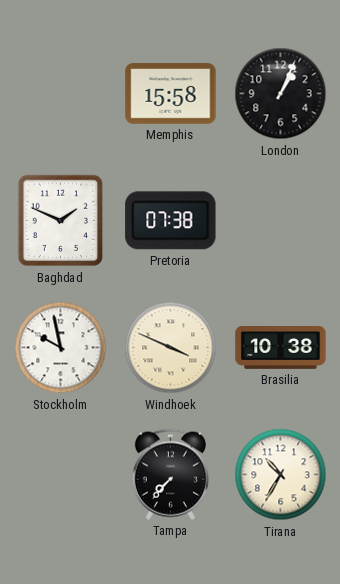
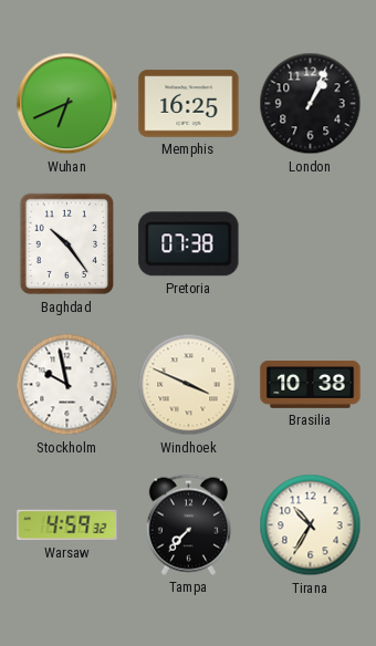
Wuhan: none -> 6:41 (67, 104)
Memphis: 15:58 -> 16:25 (189, 104)
Baghdad: 1:49 -> 10:24 (67, 244)
Warsaw: none -> 4:59 (67, 525)
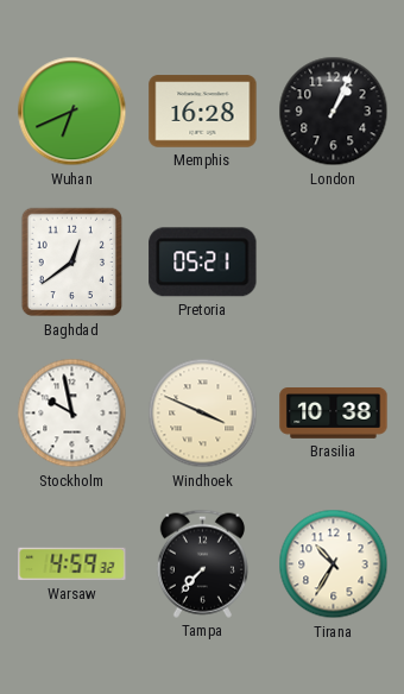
Memphis: 16:25 -> 16:28 (203, 112)
Baghdad: 10:24 -> 12:39 (72, 263)
Pretoria: 07:38 -> 05:21 (203, 263)
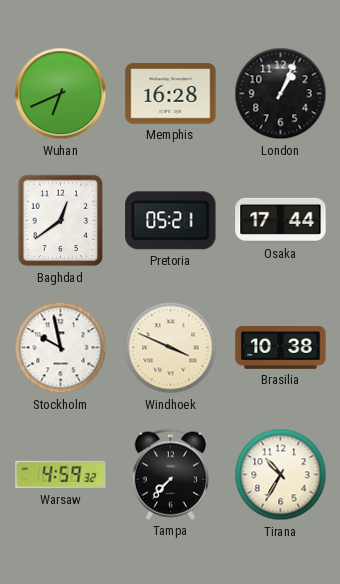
Osaka: none -> 17:44 (281, 220)
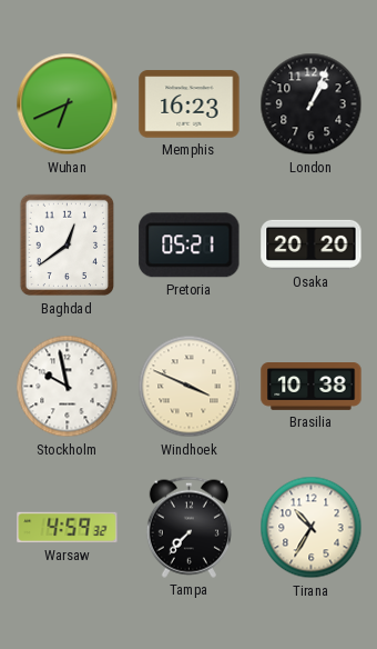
Memphis: 16:28 -> 16:23 (190, 104)
Osaka: 17:44 -> 20:20 (312, 244)
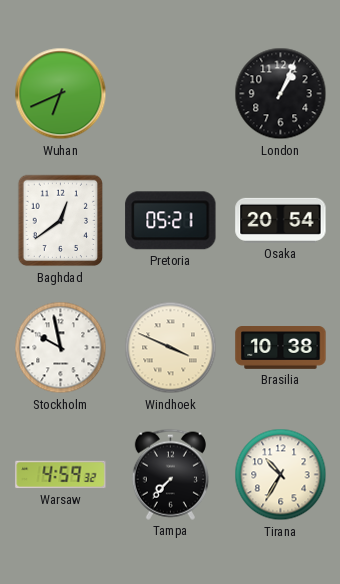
Memphis: 16:23 -> none (190, 104)
Osaka: 20:20 -> 20:54 (281, 220)
